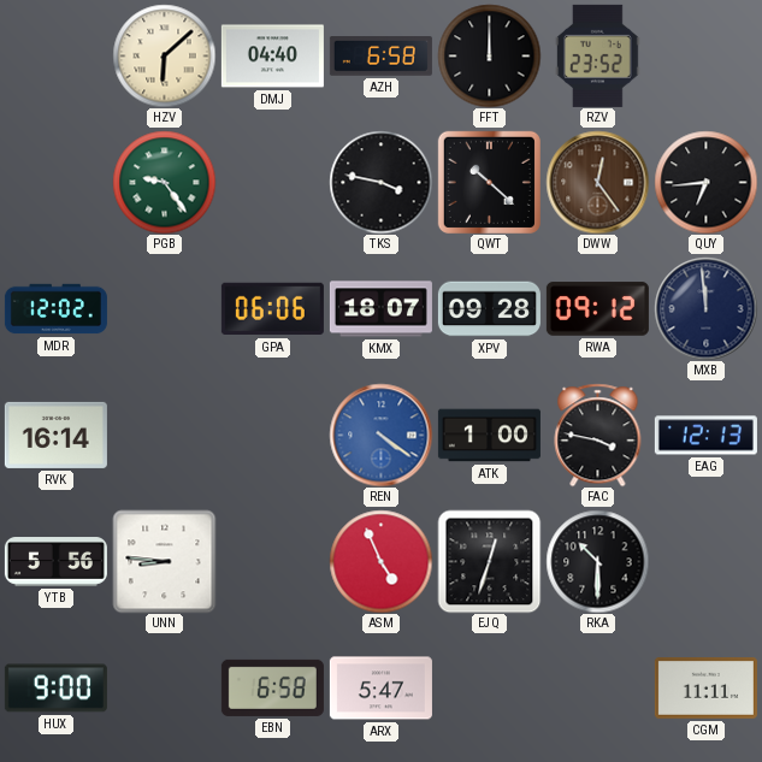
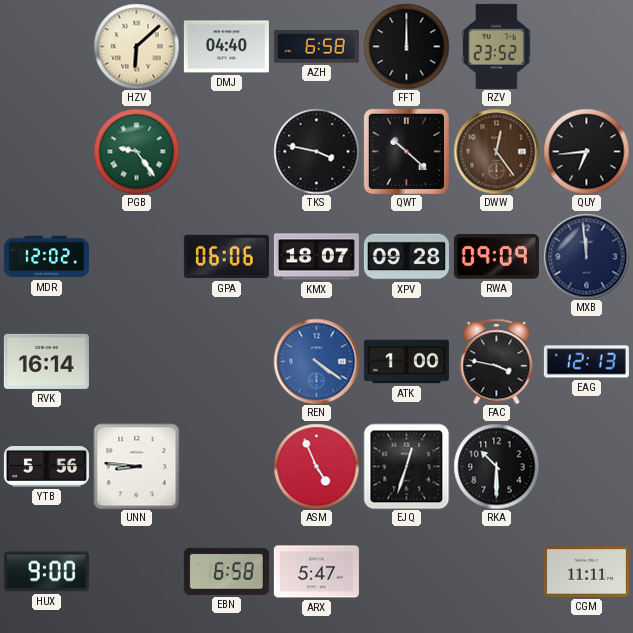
RWA: 09:12 -> 09:09 (496, 257)
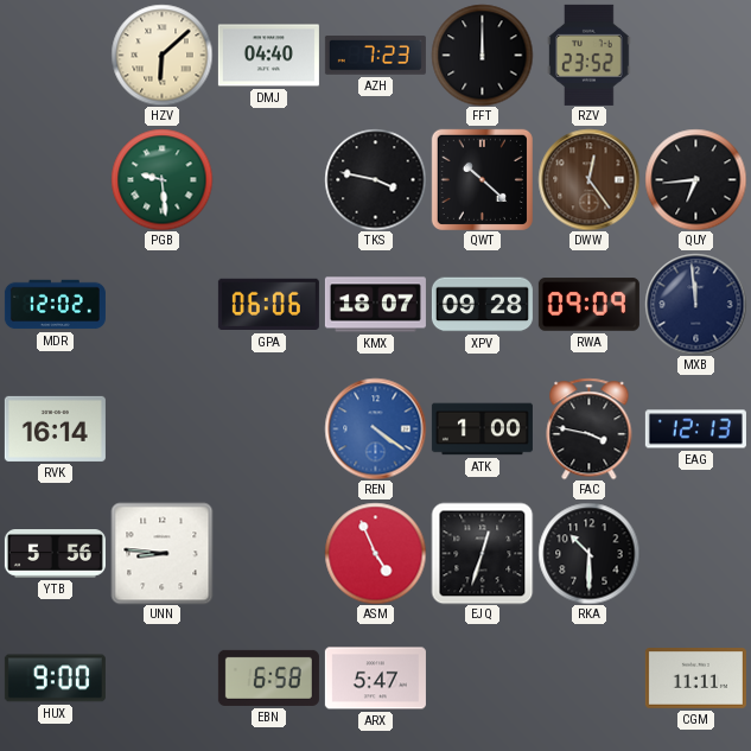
AZH: 6:58 -> 7:23 (375, 56)
PGB: 9:24 -> 9:29 (161, 179)
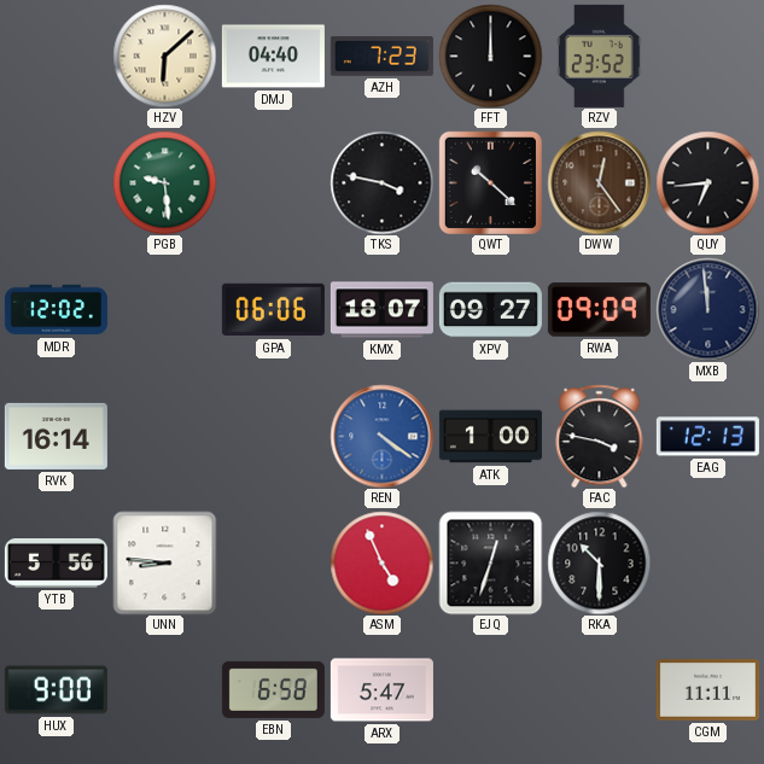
XPV: 09:28 -> 09:27 (490, 310)
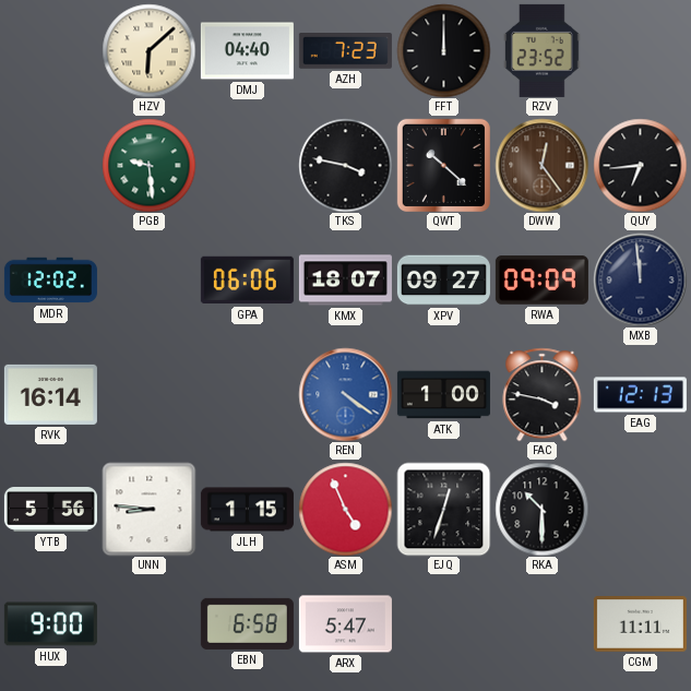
JLH: none -> 1:15 (247, 510)
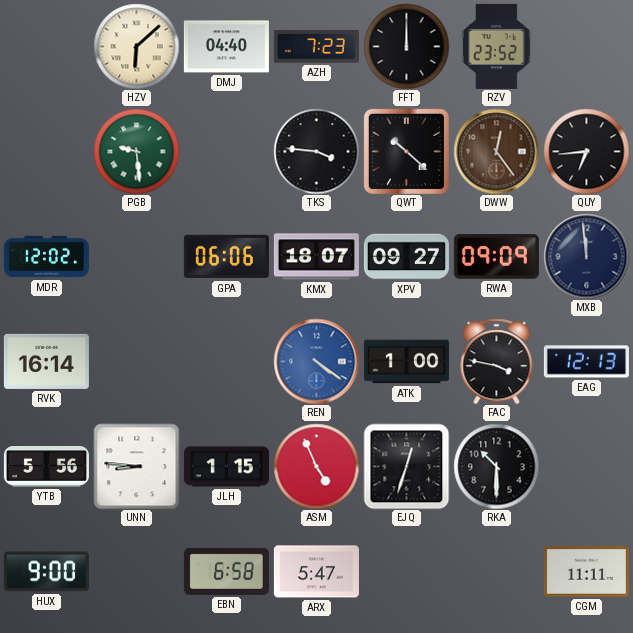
TKS: 3:47 -> 3:46 (316, 151)
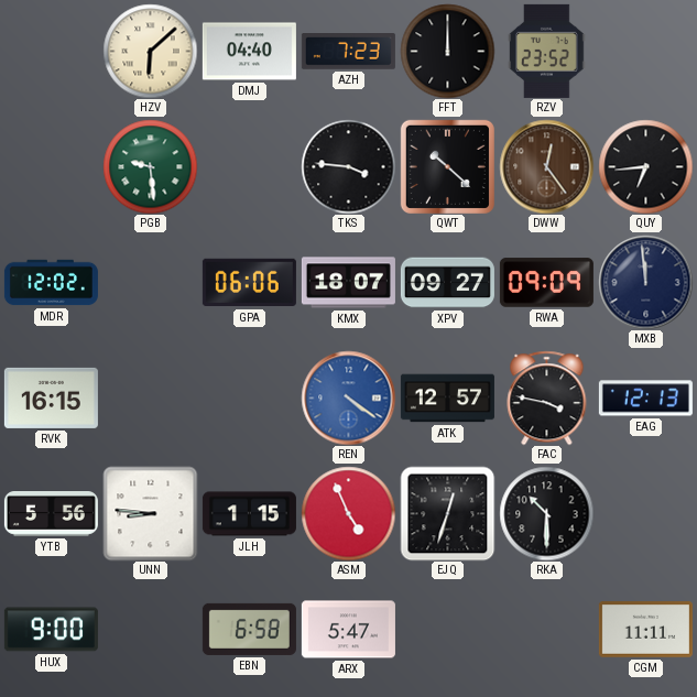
RVK: 16:14 -> 16:15 (51, 397)
ATK: 1:00 -> 12:57 (447, 399)
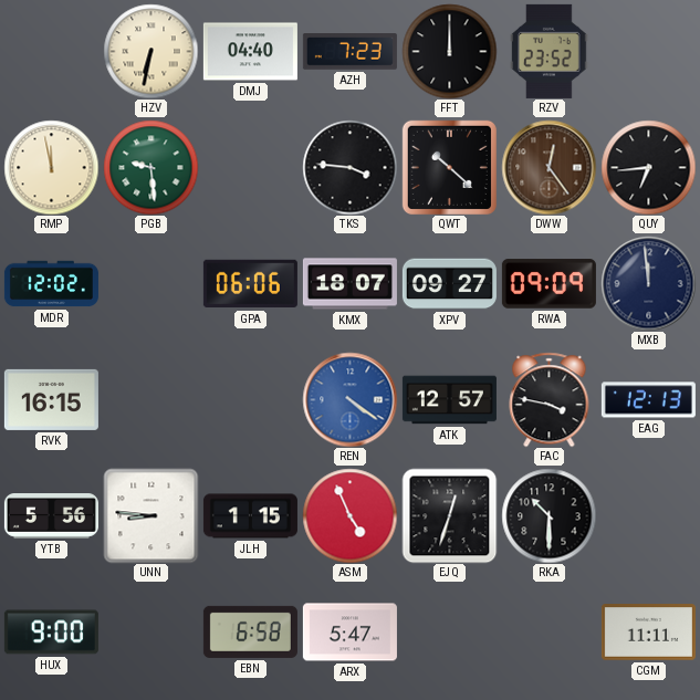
HZV: 6:08 -> 6:32 (150, 51)
RMP: none -> 11:58 (51, 167)
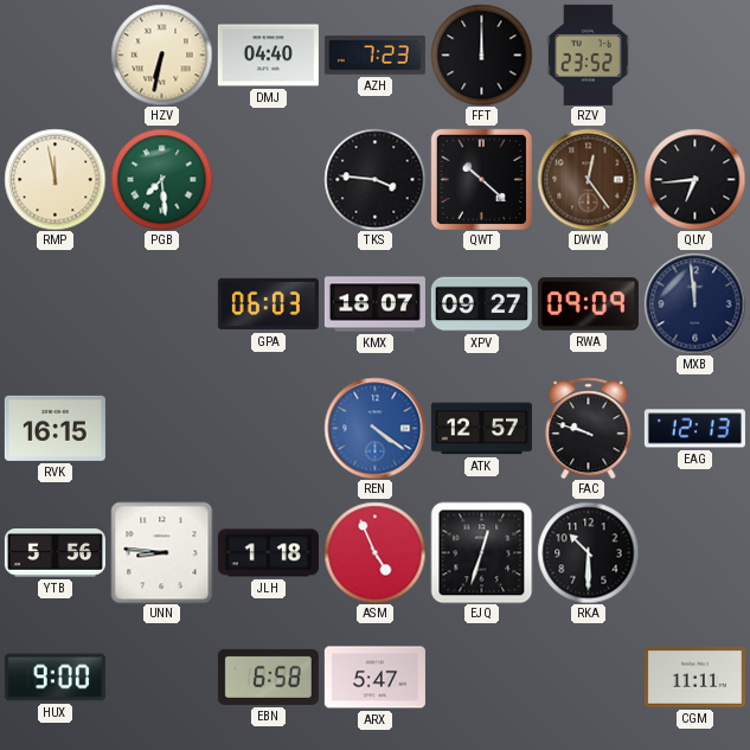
PGB: 9:29 -> 7:29 (161, 179)
MDR: 12:02 -> none (51, 284)
GPA: 06:06 -> 06:03 (268, 305)
FAC: 3:47 -> 9:48 (589, 428)
JLH: 1:15 -> 1:18 (268, 553)
